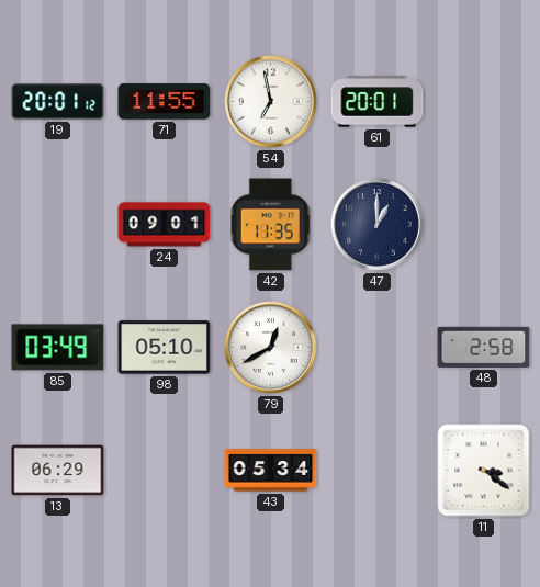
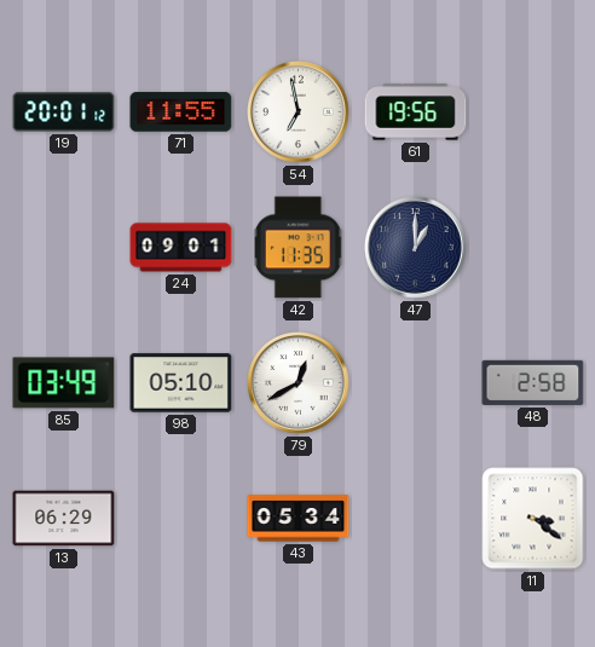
61: 20:01 -> 19:56 (416, 112)
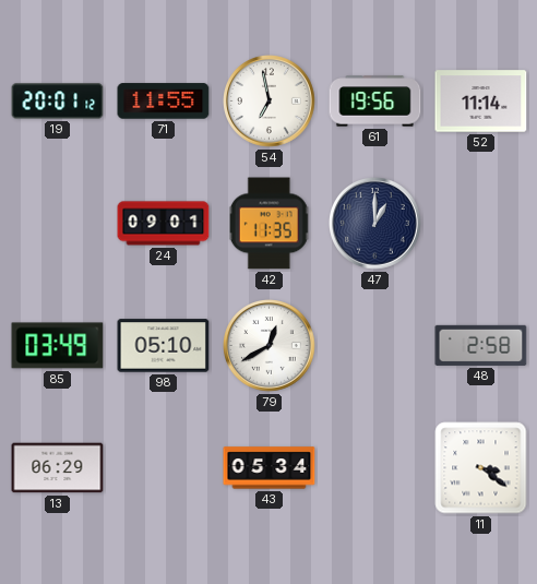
52: none -> 11:14 (481, 102)
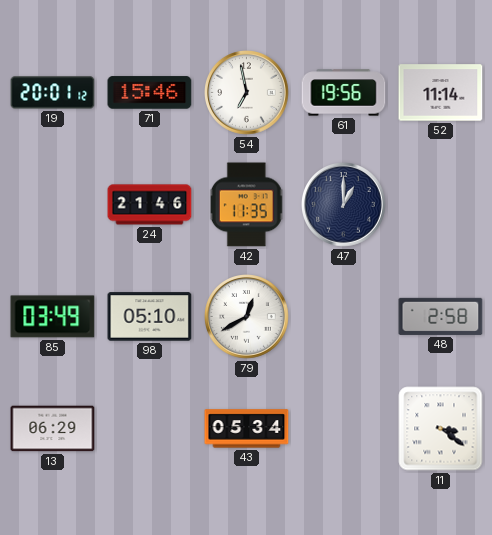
71: 11:55 -> 15:46 (150, 93)
24: 09:01 -> 21:46 (150, 205)
